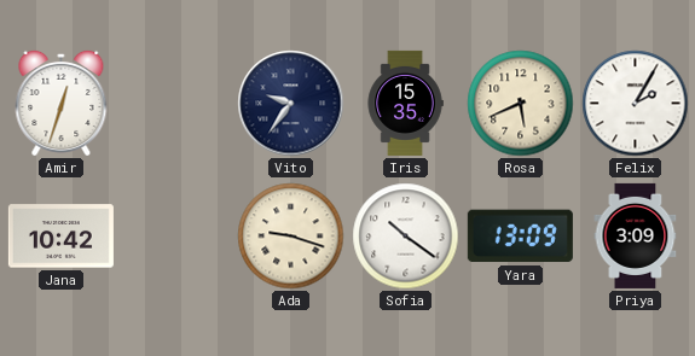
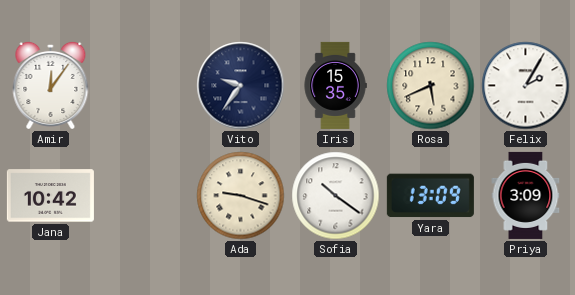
Amir: 12:33 -> 12:06 (51, 85)
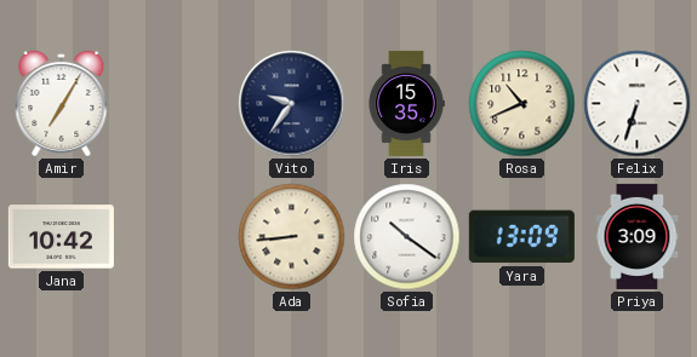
Amir: 12:06 -> 7:05 (62, 103)
Rosa: 5:41 -> 10:41 (522, 104)
Felix: 2:05 -> 6:33 (638, 104)
Ada: 9:18 -> 8:44 (292, 237)
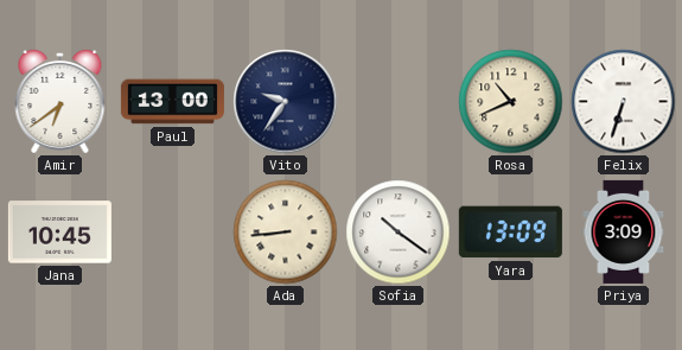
Amir: 7:05 -> 6:39 (60, 101)
Paul: none -> 13:00 (172, 102)
Iris: 15:35 -> none (406, 103)
Jana: 10:42 -> 10:45 (59, 233)
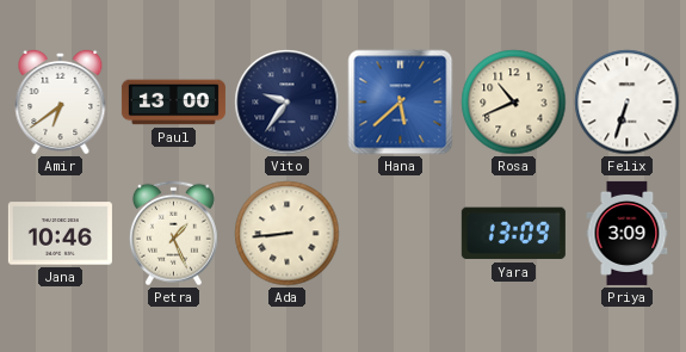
Hana: none -> 5:38 (401, 103)
Jana: 10:45 -> 10:46 (60, 234)
Petra: none -> 1:26 (173, 234)
Sofia: 10:21 -> none (399, 233)
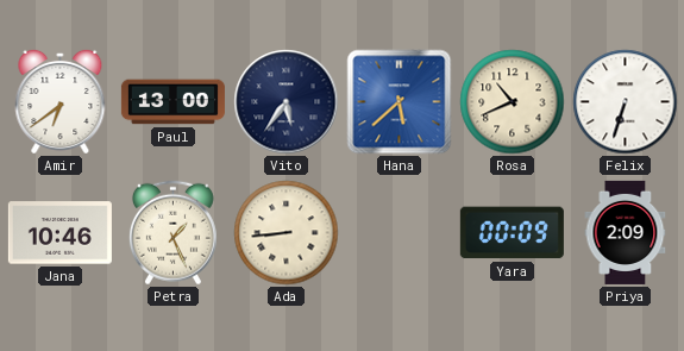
Vito: 9:36 -> 5:36 (287, 102)
Yara: 13:09 -> 00:09 (512, 233)
Priya: 3:09 -> 2:09 (626, 232)
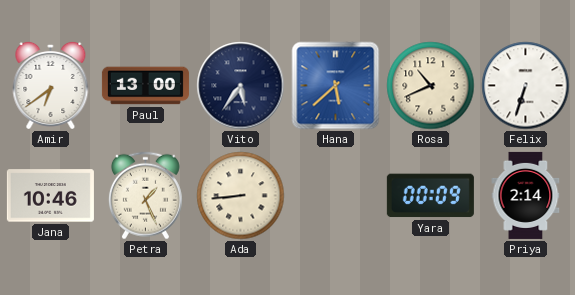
Priya: 2:09 -> 2:14 (526, 195)
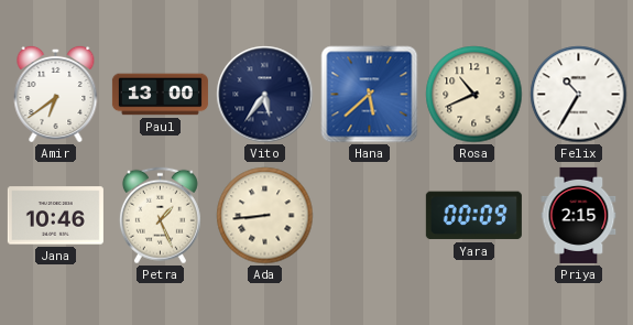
Felix: 6:33 -> 10:35 (579, 95)
Priya: 2:14 -> 2:15 (579, 215)
